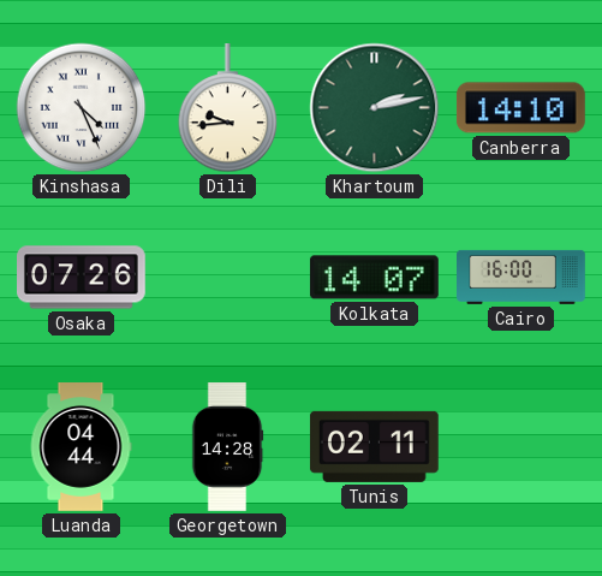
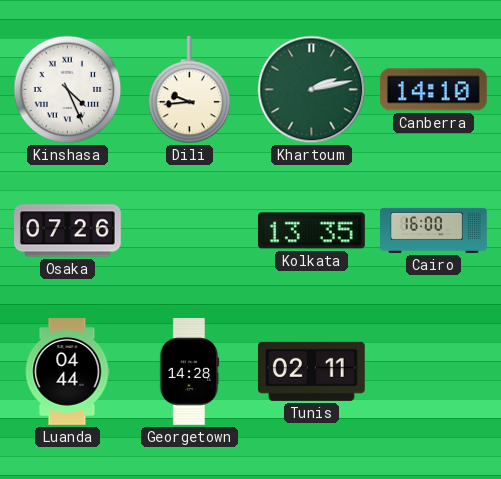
Kolkata: 14:07 -> 13:35 (311, 231)
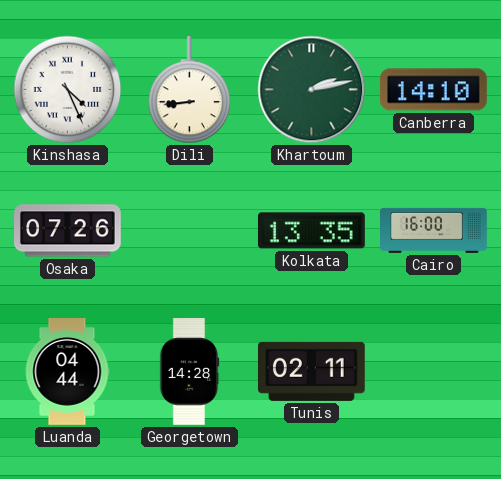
Dili: 9:44 -> 8:44 (190, 90)
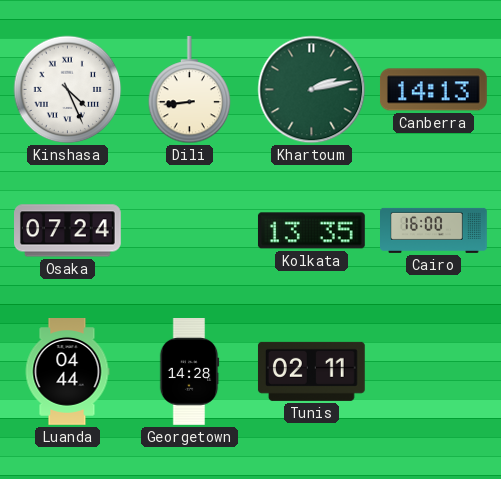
Canberra: 14:10 -> 14:13 (433, 90)
Osaka: 07:26 -> 07:24 (68, 231)
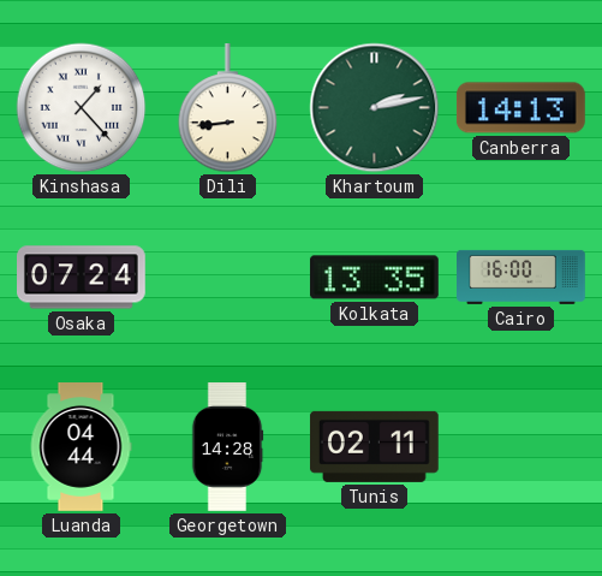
Kinshasa: 4:26 -> 1:23 (82, 108)
